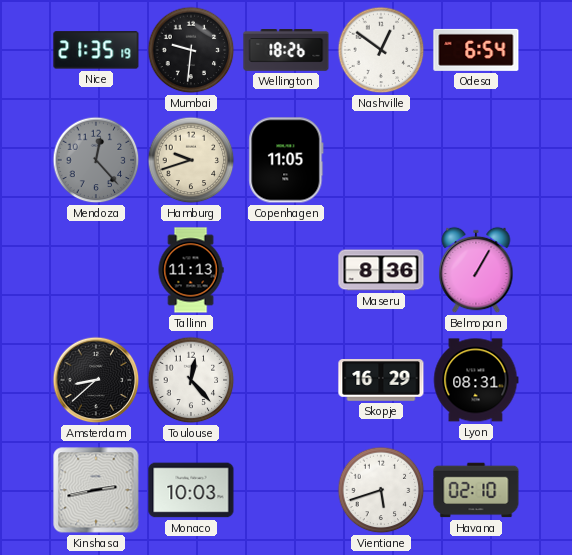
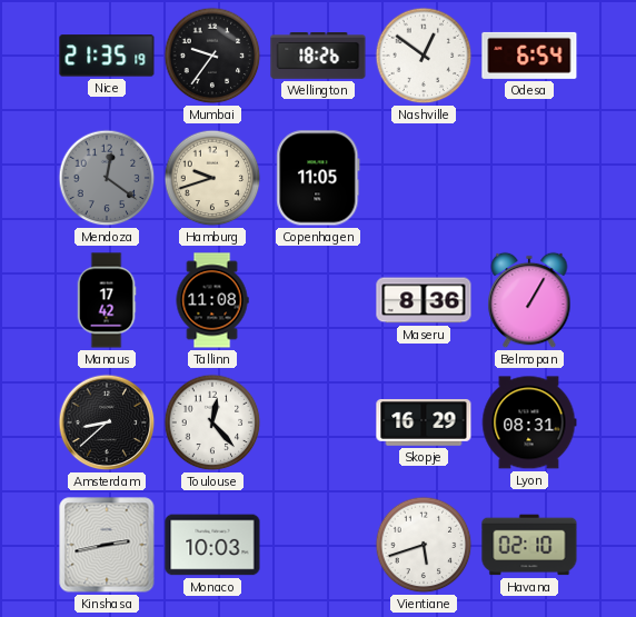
Mumbai: 9:31 -> 9:36 (212, 56)
Mendoza: 12:23 -> 12:21 (107, 178)
Manaus: none -> 17:42 (107, 300)
Tallinn: 11:13 -> 11:08 (212, 300)
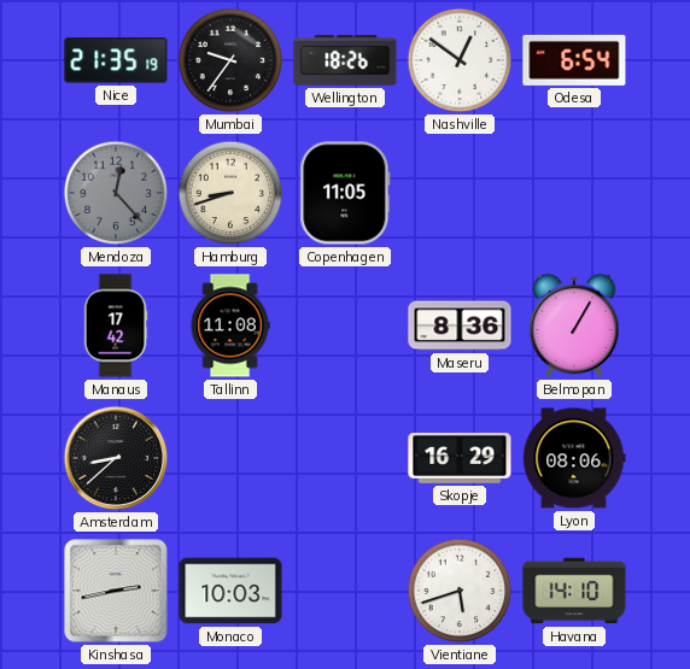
Mendoza: 12:21 -> 12:23 (116, 193)
Hamburg: 9:42 -> 8:42 (230, 193)
Toulouse: 12:23 -> none (212, 422)
Lyon: 08:31 -> 08:06 (574, 458)
Havana: 02:10 -> 14:10 (574, 591)
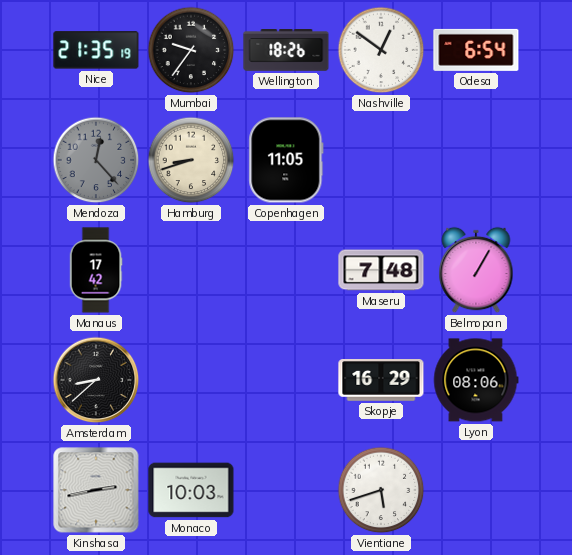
Tallinn: 11:08 -> none (230, 325)
Maseru: 8:36 -> 7:48 (381, 270)
Havana: 14:10 -> none (574, 591)
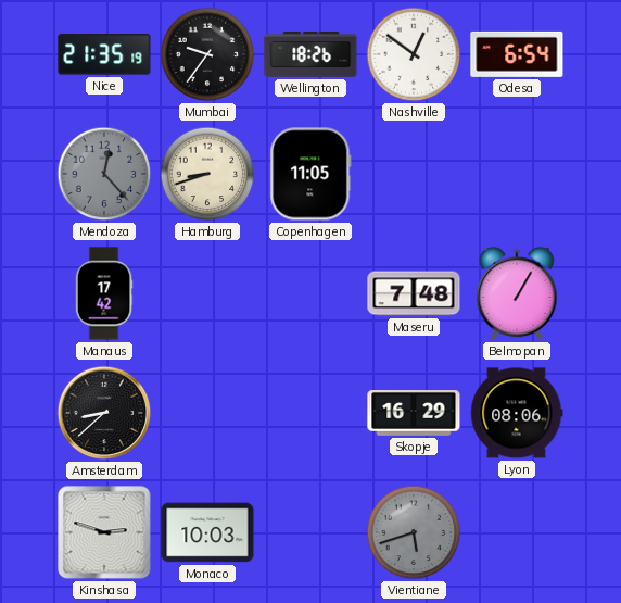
Kinshasa: 2:43 -> 2:48 (104, 532)
Vientiane dial: white -> grey (414, 532)
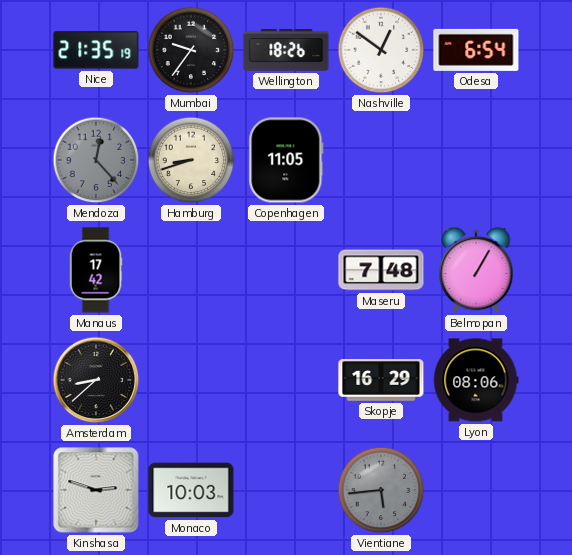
Vientiane: 5:42 -> 5:44 (381, 490)
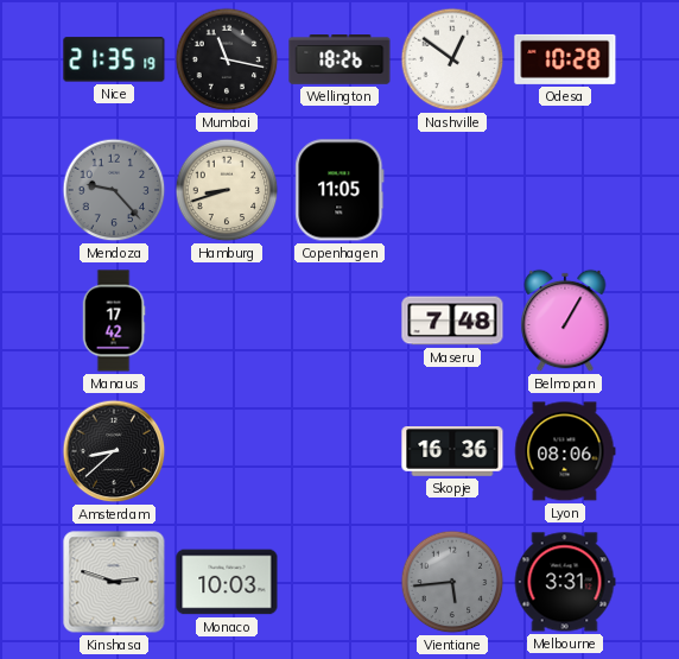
Mumbai: 9:36 -> 11:17 (227, 59)
Odesa: 6:54 -> 10:28 (565, 59)
Mendoza: 12:23 -> 9:23 (114, 190)
Skopje: 16:29 -> 16:36 (452, 452)
Melbourne: none -> 3:31 (565, 582)
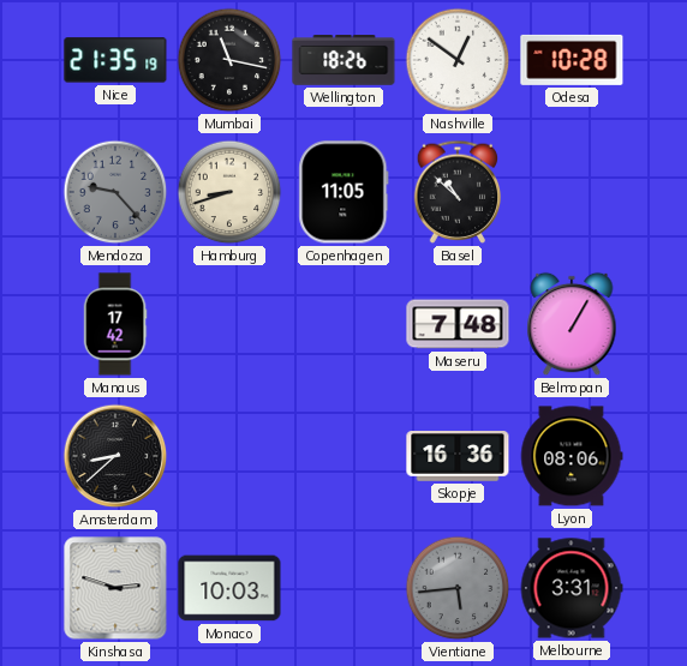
Basel: none -> 10:52 (458, 192)
